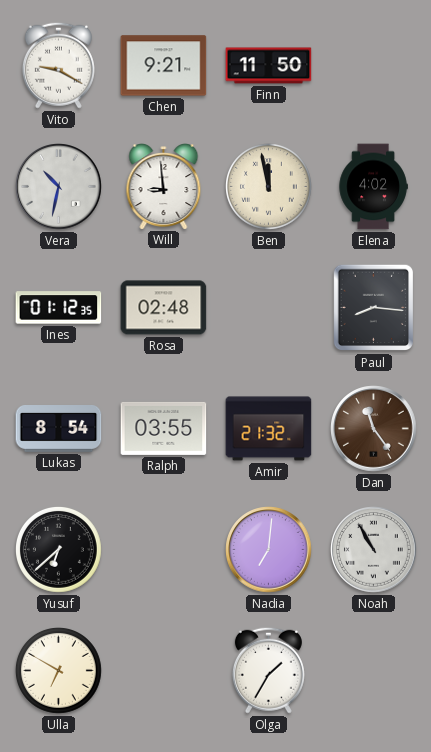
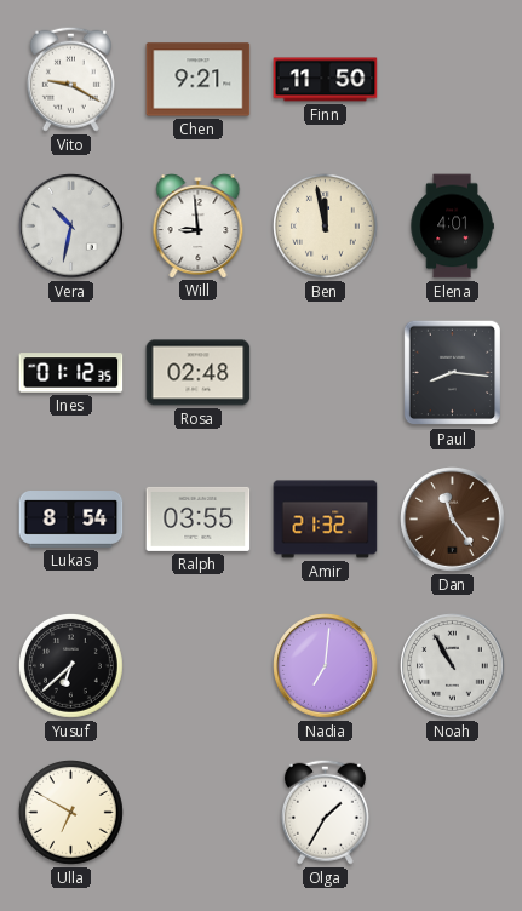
Elena: 4:02 -> 4:01 (452, 227)
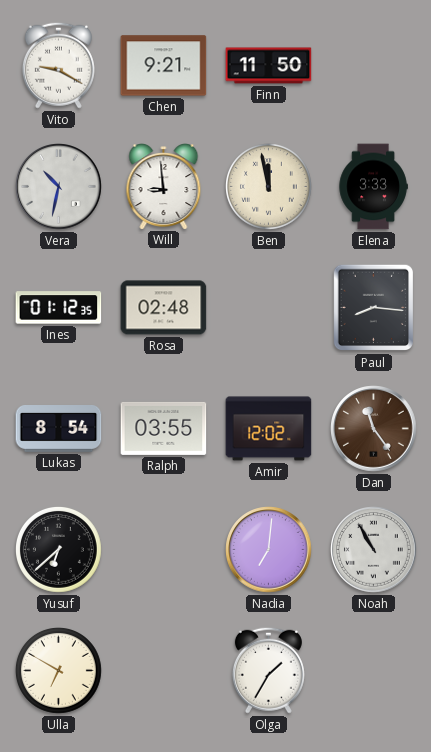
Elena: 4:01 -> 3:33 (373, 187)
Amir: 21:32 -> 12:02 (269, 429)
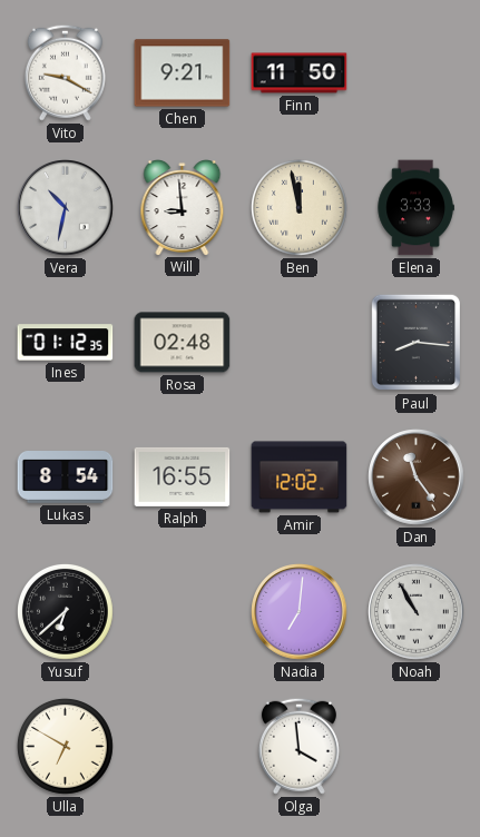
Ralph: 03:55 -> 16:55 (183, 476)
Olga: 1:35 -> 3:59 (298, 746)
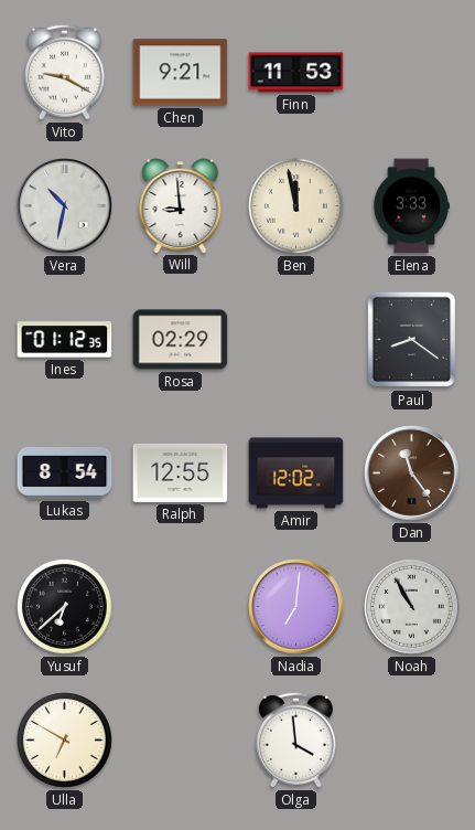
Finn: 11:50 -> 11:53 (296, 73)
Rosa: 02:48 -> 02:29 (181, 340)
Paul: 8:16 -> 8:21 (412, 340)
Ralph: 16:55 -> 12:55 (181, 472)
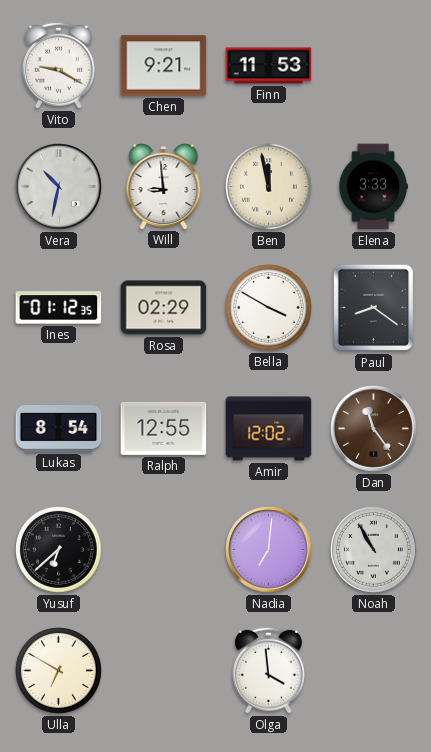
Bella: none -> 3:50 (269, 308)
